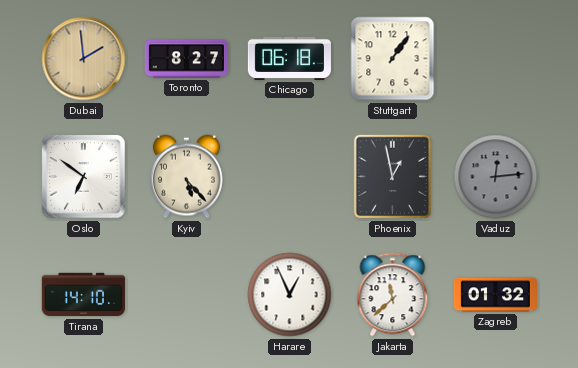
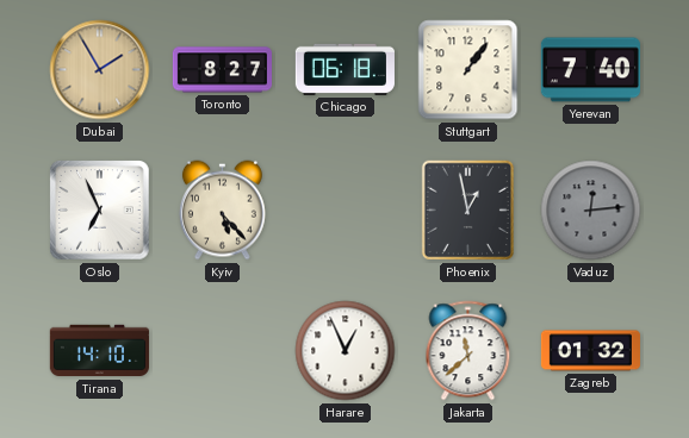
Dubai: 1:59 -> 1:55 (100, 70)
Yerevan: none -> 7:40 (590, 70)
Oslo: 6:51 -> 6:56 (100, 211)
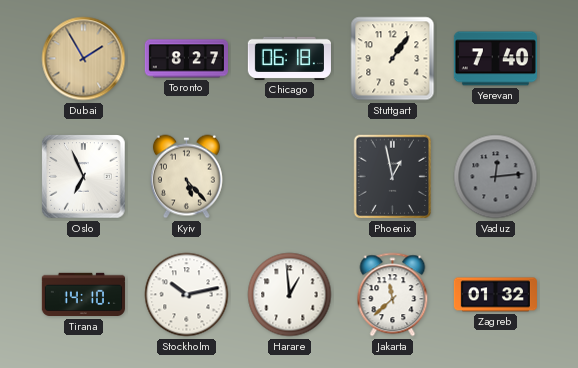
Stockholm: none -> 10:13 (187, 295)
Harare: 12:56 -> 12:59 (290, 295)
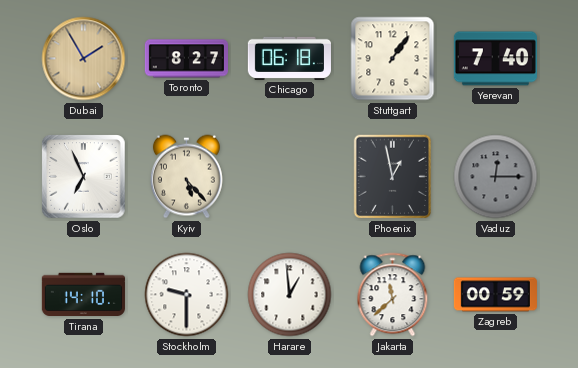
Vaduz: 12:14 -> 12:15 (496, 177)
Stockholm: 10:13 -> 9:30 (187, 295)
Zagreb: 01:32 -> 00:59 (495, 295)
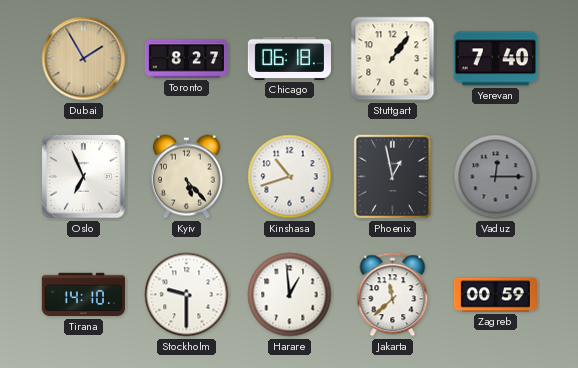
Kinshasa: none -> 10:42 (290, 177)
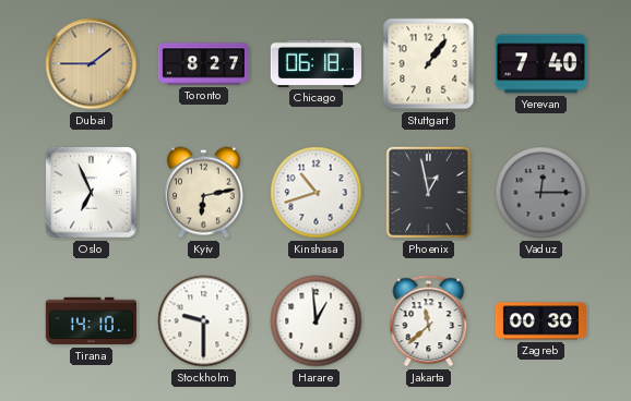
Dubai: 1:55 -> 1:45 (92, 64)
Kyiv: 5:23 -> 6:13 (203, 193)
Zagreb: 00:59 -> 00:30 (540, 321)
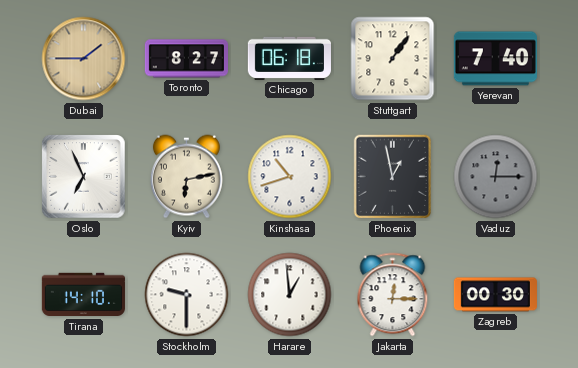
Jakarta: 11:38 -> 12:15 (393, 295)
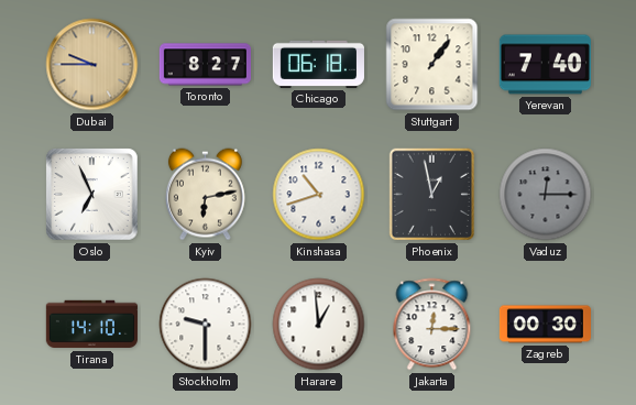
Dubai: 1:45 -> 9:45 (92, 65)
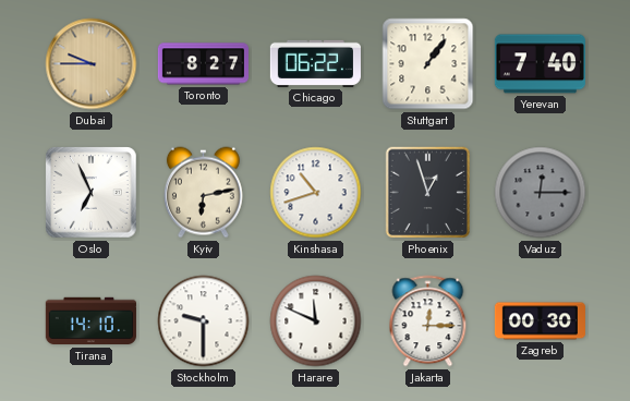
Chicago: 06:18 -> 06:22 (315, 63)
Phoenix: 12:58 -> 12:57 (428, 193)
Harare: 12:59 -> 11:49 (316, 321)
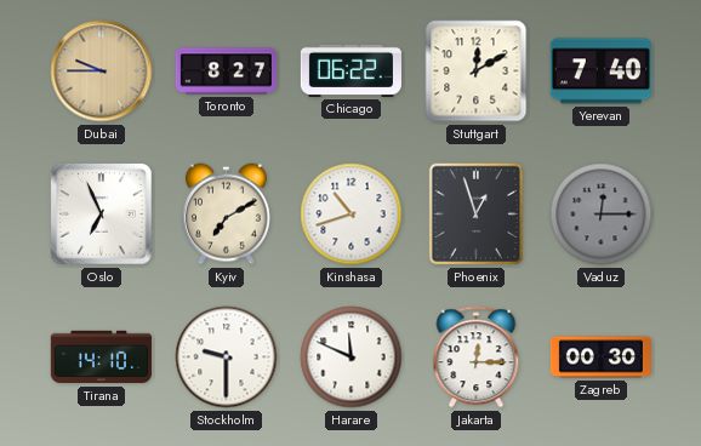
Stuttgart: 1:06 -> 12:10 (477, 72)
Kyiv: 6:13 -> 7:10 (226, 215)
